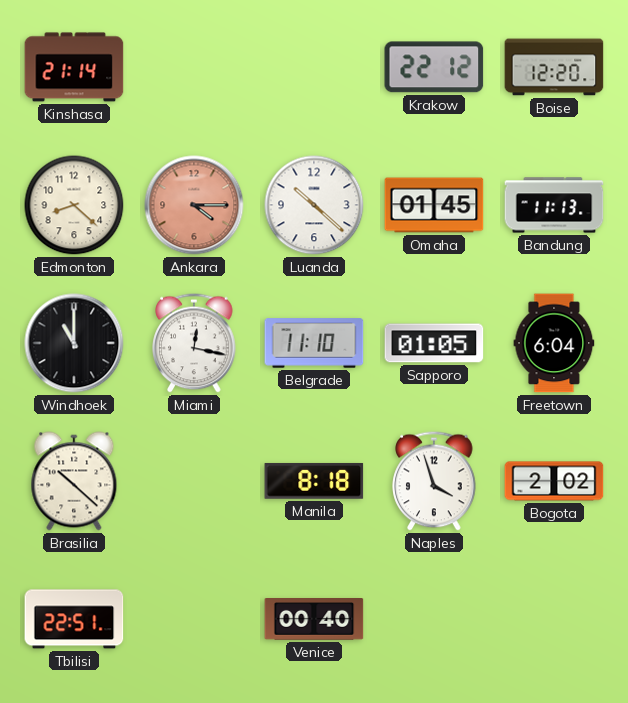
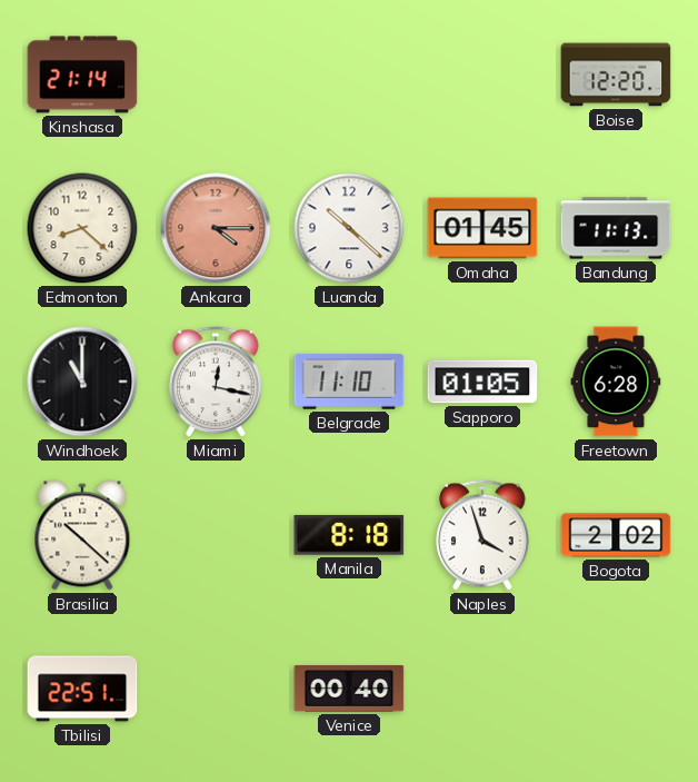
Krakow: 22:12 -> none (434, 67)
Freetown: 6:04 -> 6:28 (616, 382)
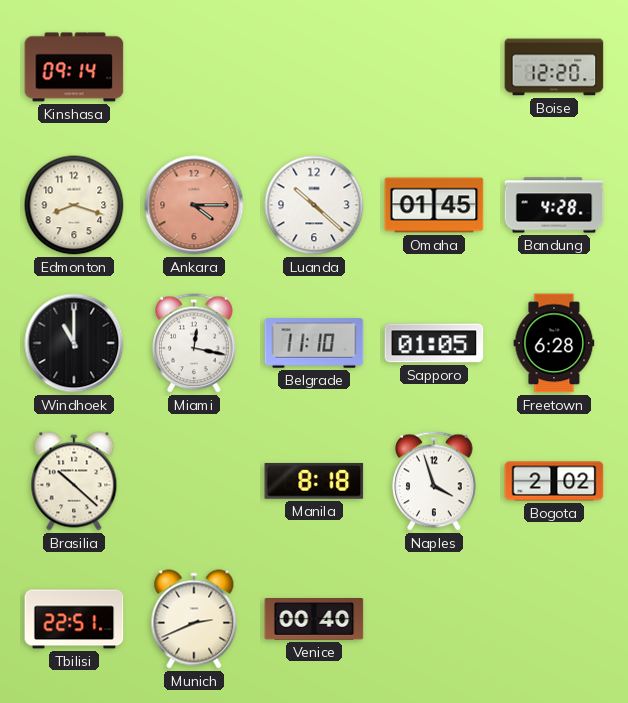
Kinshasa: 21:14 -> 09:14 (74, 67)
Edmonton: 8:22 -> 8:18 (74, 205)
Bandung: 11:13 -> 4:28 (554, 205)
Munich: none -> 2:41 (194, 619)
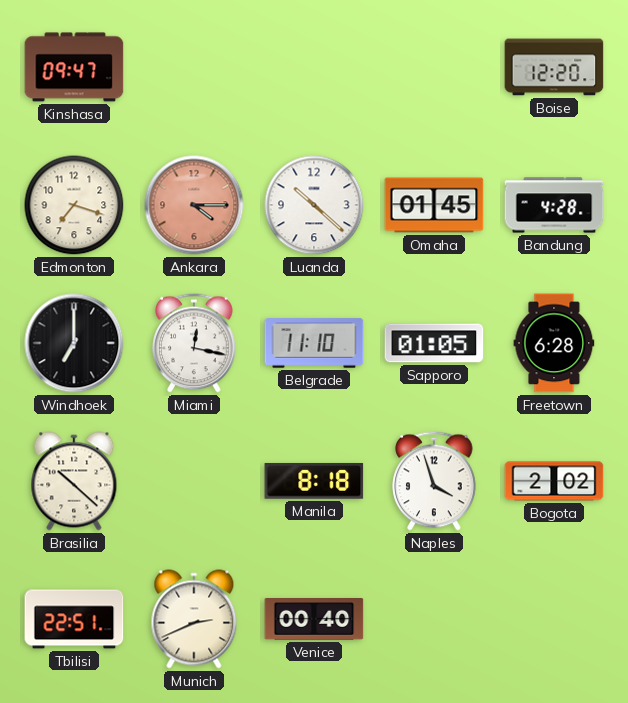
Kinshasa: 09:14 -> 09:47 (74, 67)
Edmonton: 8:18 -> 7:18 (74, 205)
Windhoek: 11:00 -> 7:00 (74, 343)
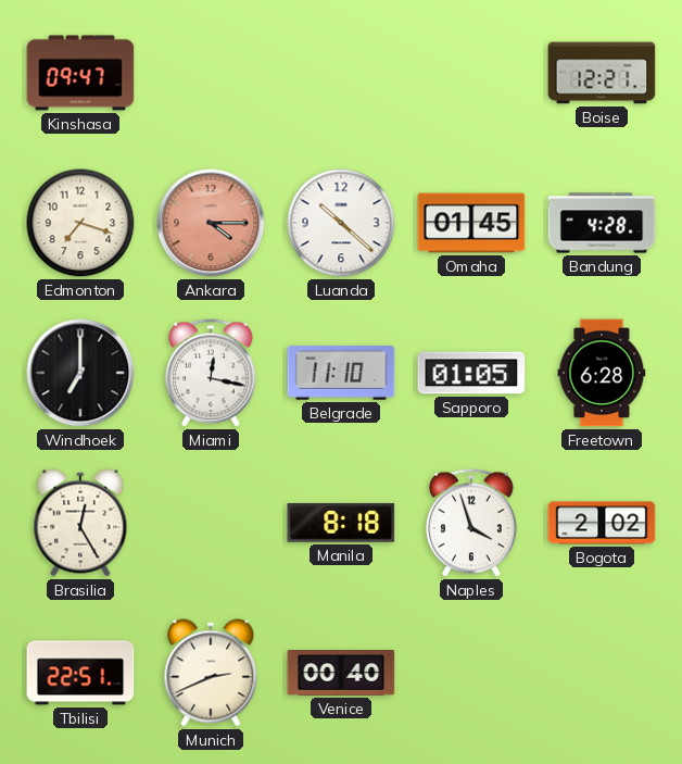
Boise: 12:20 -> 12:21 (602, 73)
Brasilia: 10:22 -> 12:25 (80, 523)
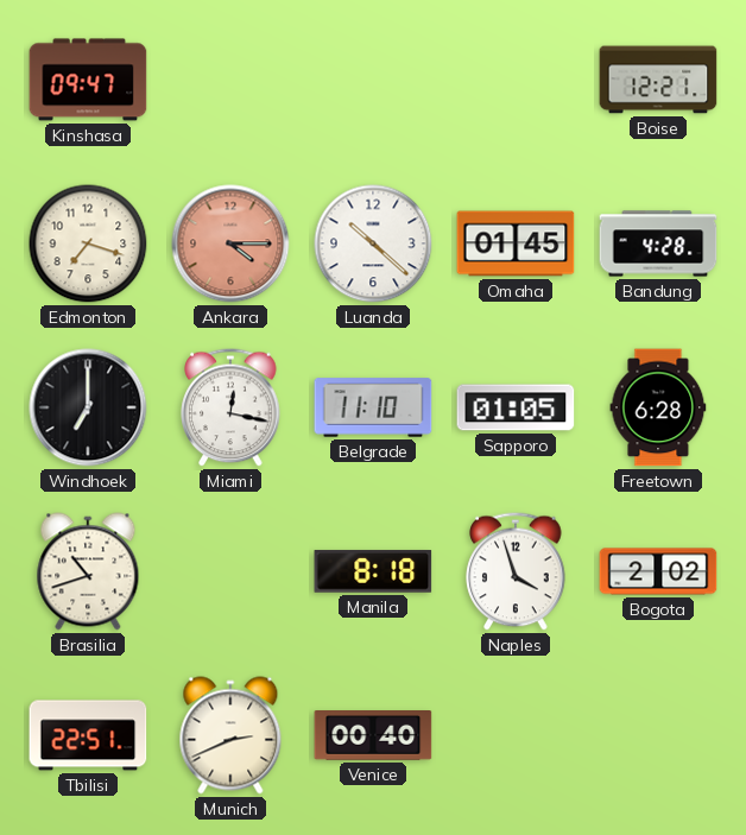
Brasilia: 12:25 -> 10:42 (88, 571)
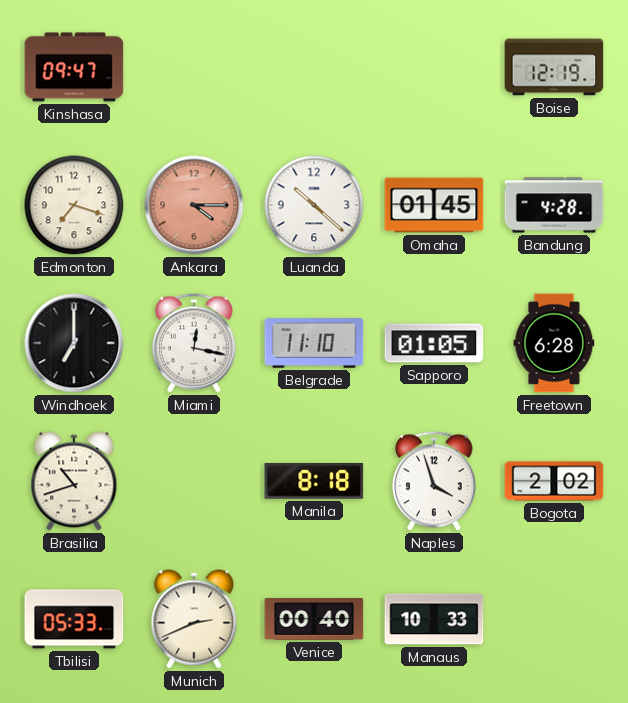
Boise: 12:21 -> 12:19 (554, 67)
Tbilisi: 22:51 -> 05:33 (74, 619)
Manaus: none -> 10:33 (434, 619)
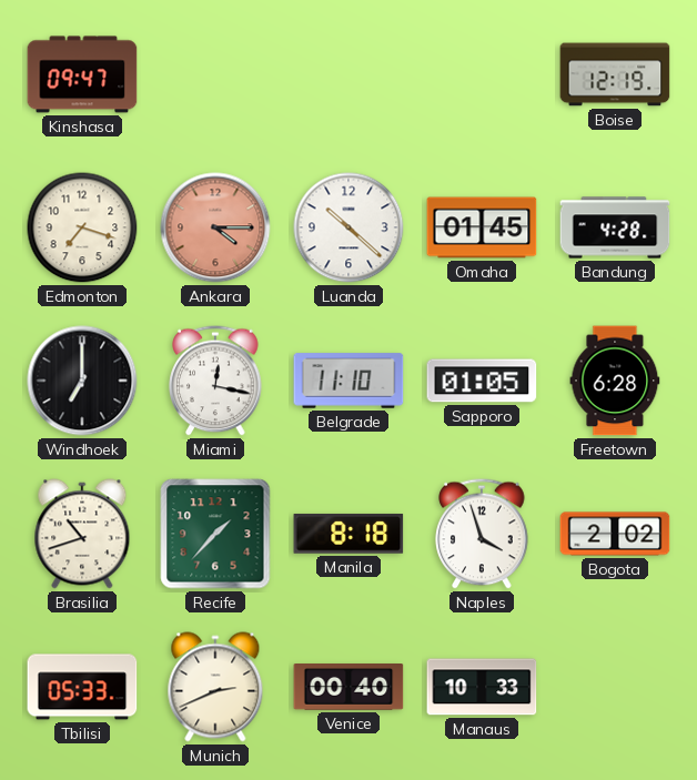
Recife: none -> 1:37 (215, 534)
